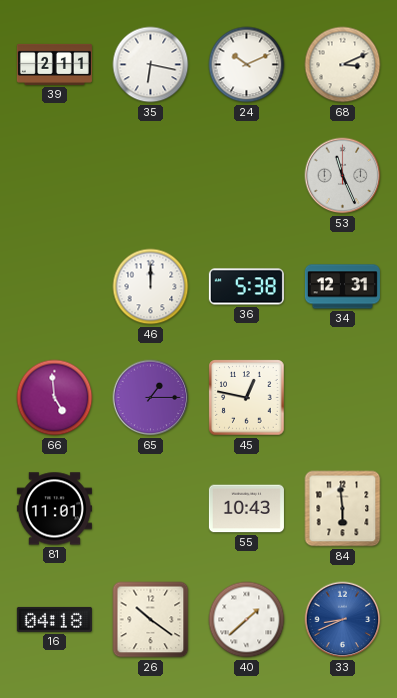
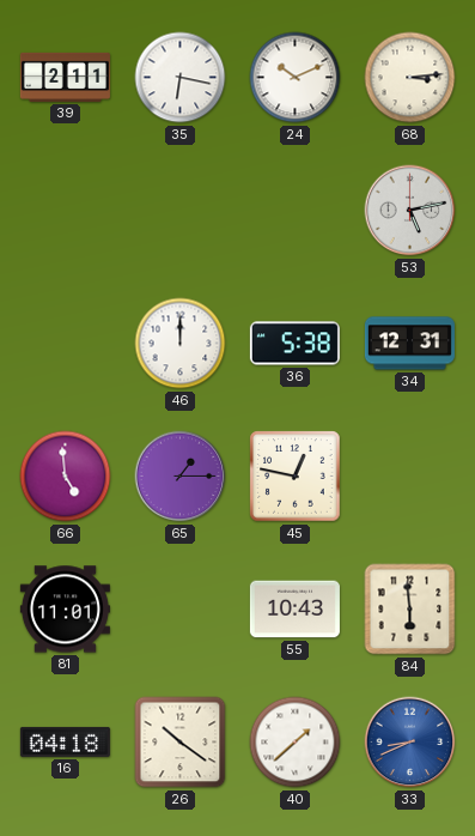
68: 3:11 -> 3:14 (410, 78)
53: 11:26 -> 5:13 (410, 211)
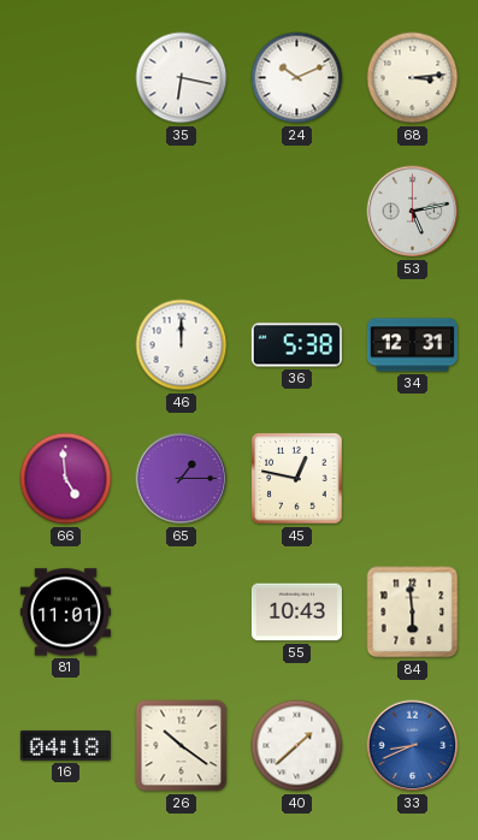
39: 2:11 -> none (65, 77)
